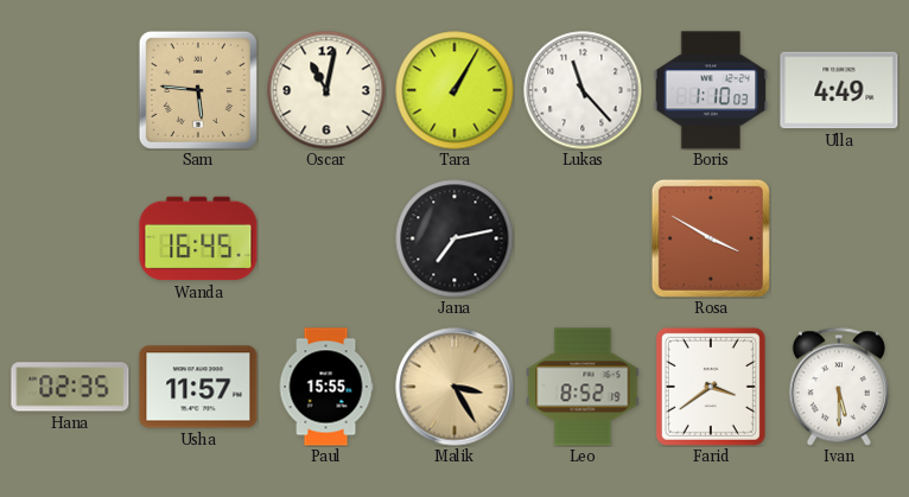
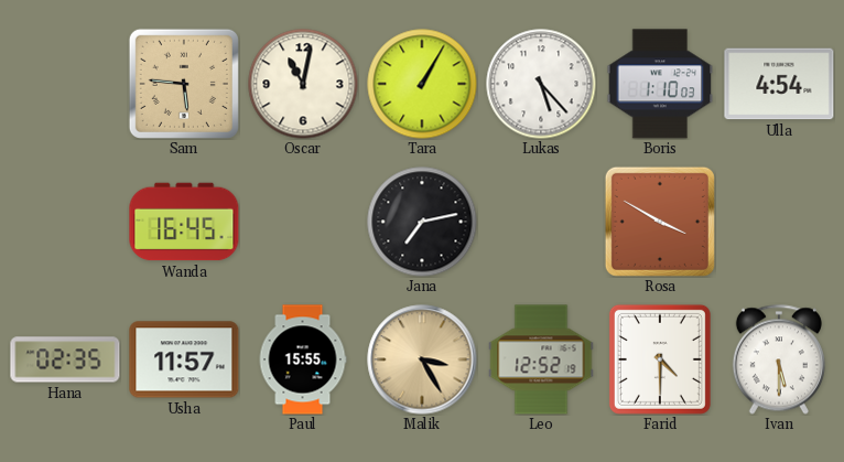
Lukas: 11:23 -> 5:23 (541, 84)
Ulla: 4:49 -> 4:54 (779, 84)
Leo: 8:52 -> 12:52 (541, 359)
Farid: 3:39 -> 4:30 (660, 359)
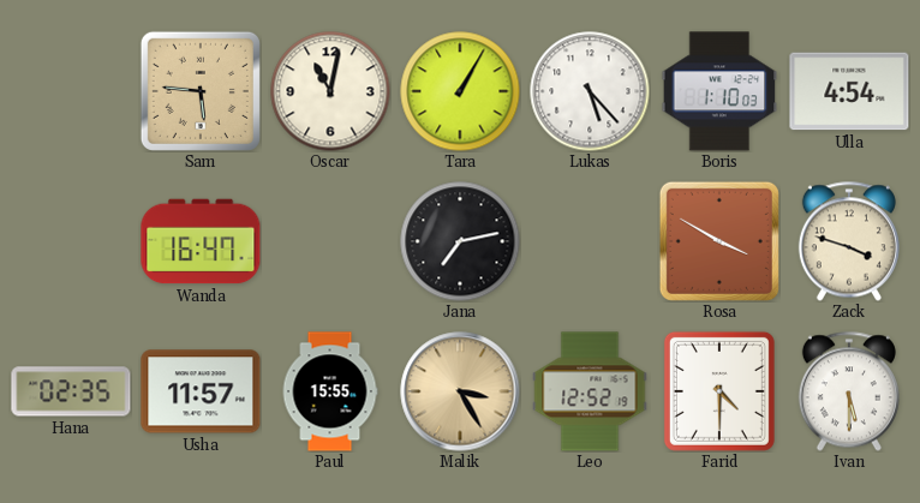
Wanda: 16:45 -> 16:47 (201, 241)
Zack: none -> 3:48 (849, 241)
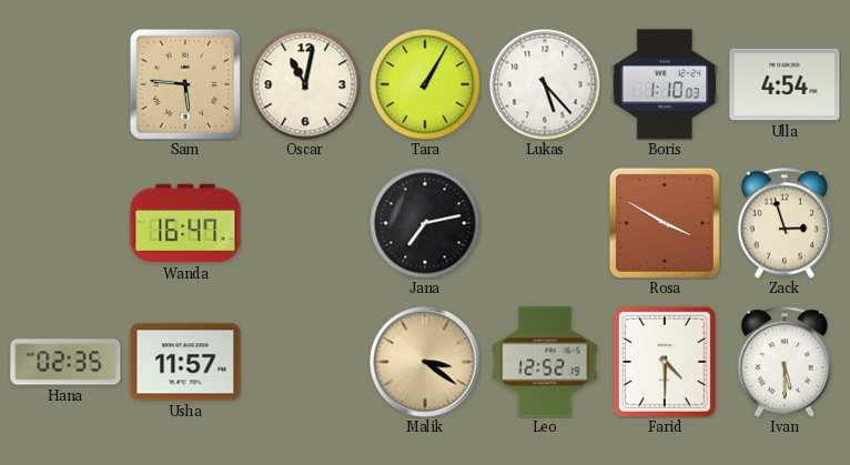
Zack: 3:48 -> 2:57 (785, 223)
Paul: 15:55 -> none (330, 391)
Malik: 3:25 -> 3:21 (425, 362)
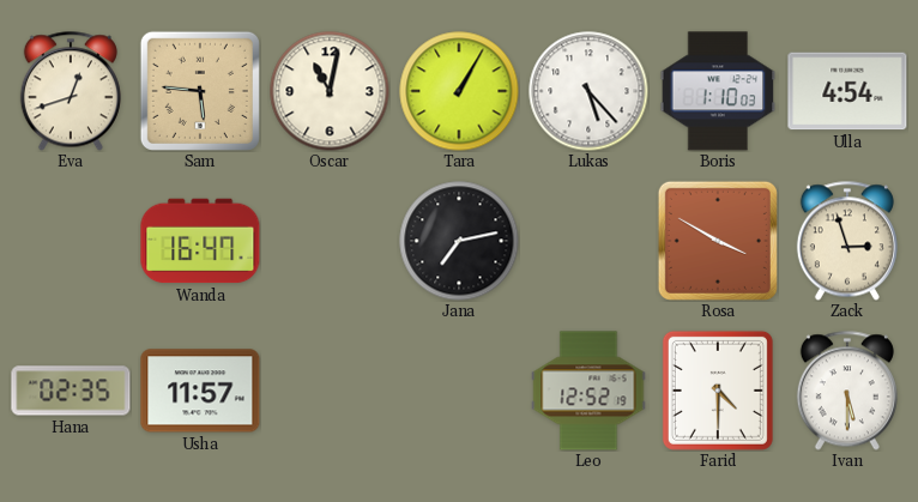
Eva: none -> 12:42 (71, 91)
Malik: 3:21 -> none (425, 362)
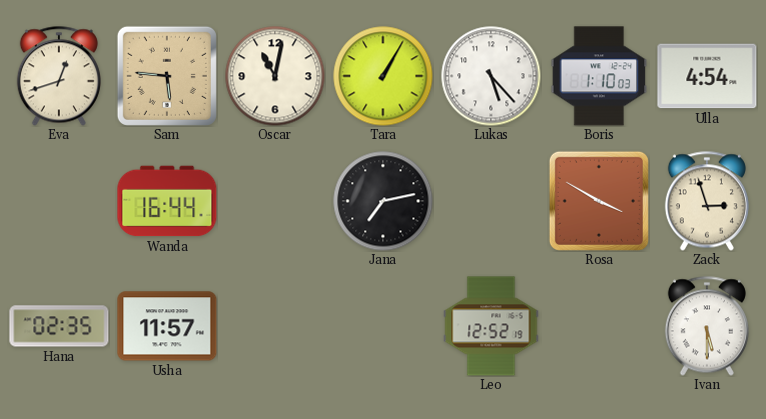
Wanda: 16:47 -> 16:44 (167, 201)
Farid: 4:30 -> none (718, 391)
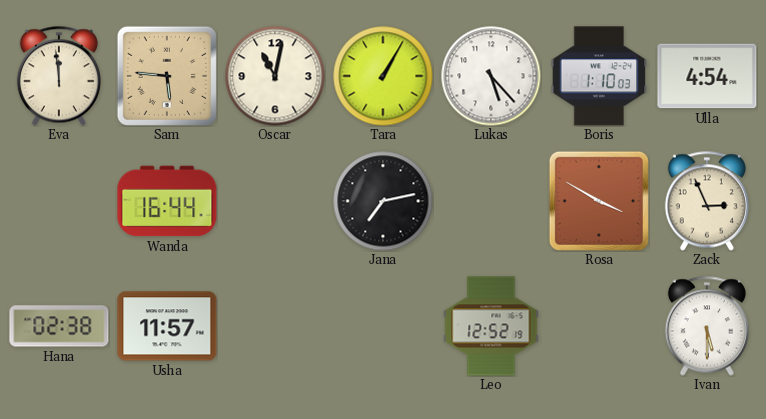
Eva: 12:42 -> 11:59 (59, 76)
Zack: 2:57 -> 2:56 (707, 201)
Hana: 02:35 -> 02:38 (59, 326)
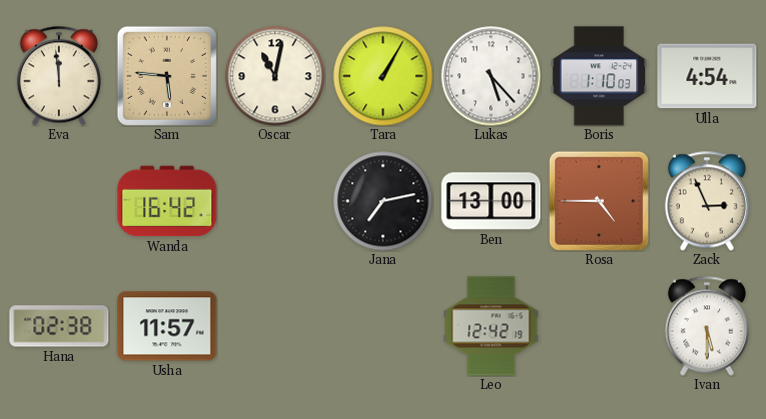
Wanda: 16:44 -> 16:42 (167, 201)
Ben: none -> 13:00 (491, 201)
Rosa: 3:50 -> 4:45 (599, 201)
Leo: 12:52 -> 12:42 (491, 326)
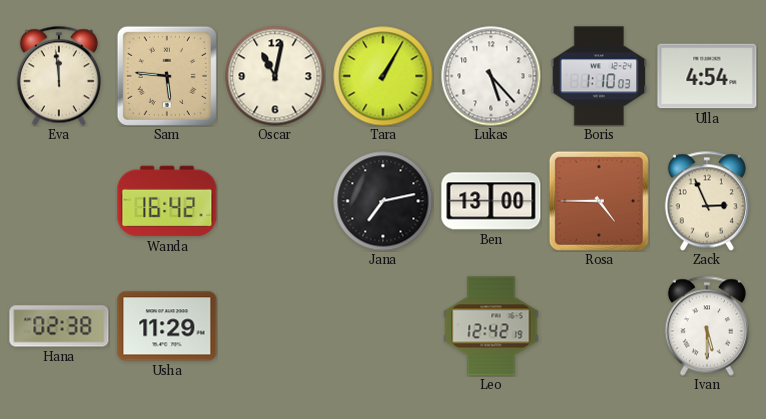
Usha: 11:57 -> 11:29 (167, 326)
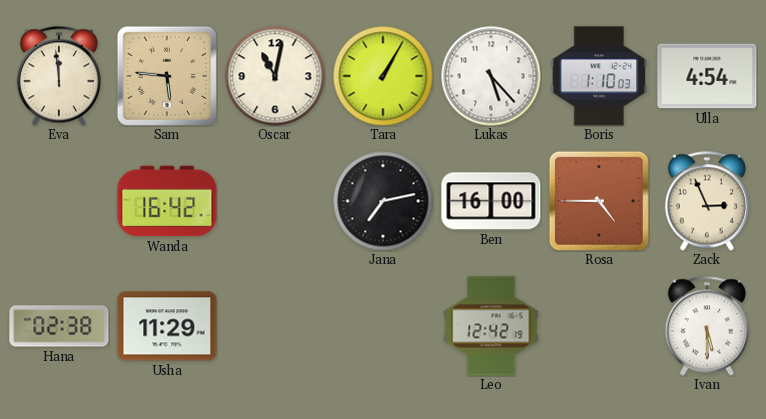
Ben: 13:00 -> 16:00 (491, 201)
